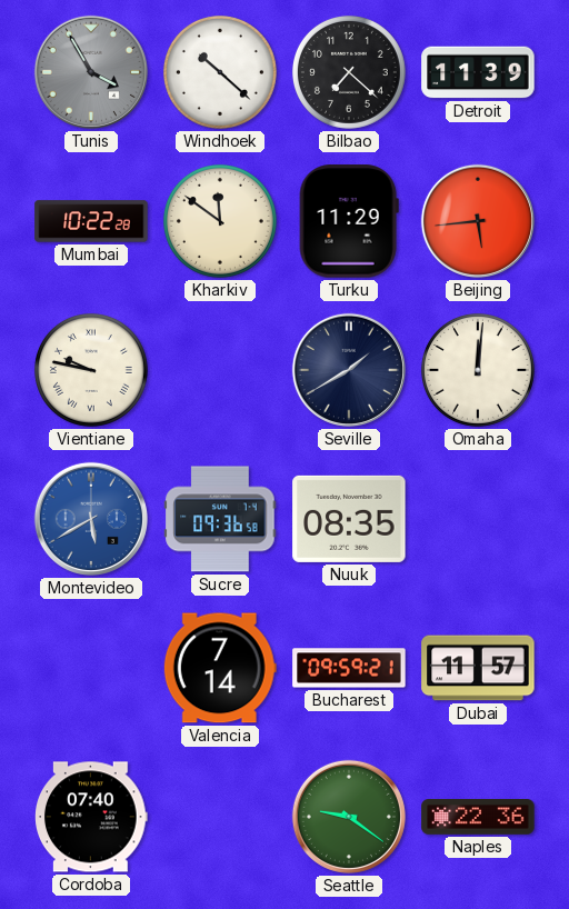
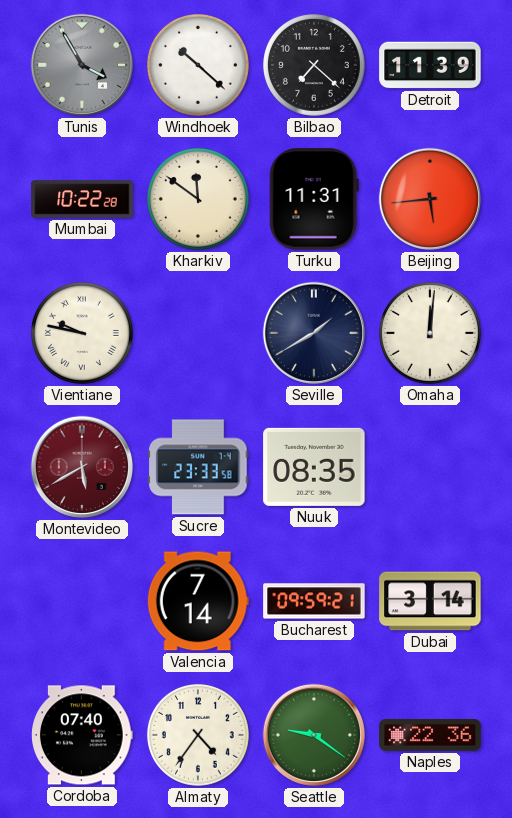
Turku: 11:29 -> 11:31 (314, 199)
Montevideo dial: blue -> burgundy (82, 467)
Sucre: 09:36 -> 23:33 (198, 467)
Dubai: 11:57 -> 3:14 (430, 601)
Almaty: none -> 4:36 (198, 735)
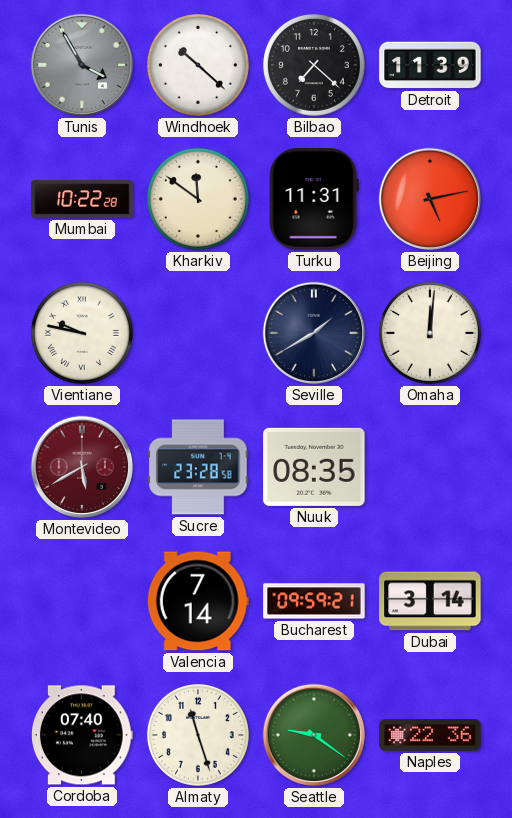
Beijing: 5:44 -> 5:13 (430, 199)
Sucre: 23:33 -> 23:28 (198, 467)
Almaty: 4:36 -> 11:27 (198, 735)
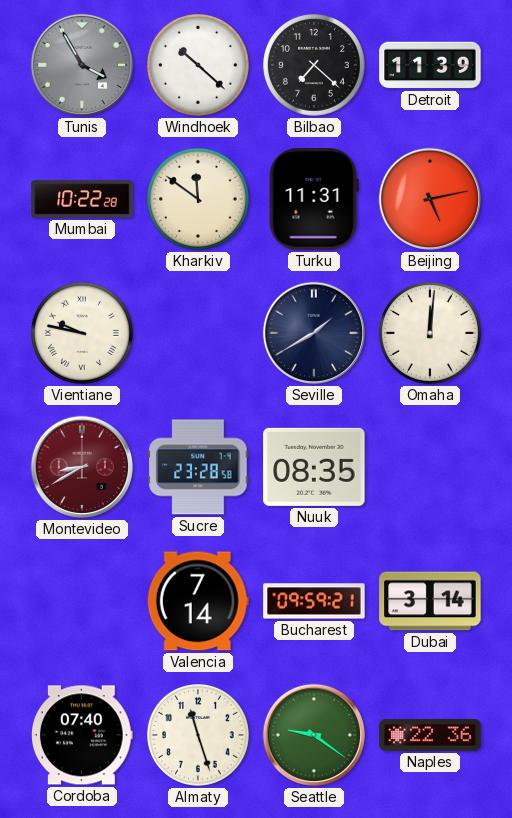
Montevideo: 5:40 -> 8:40 (82, 467)
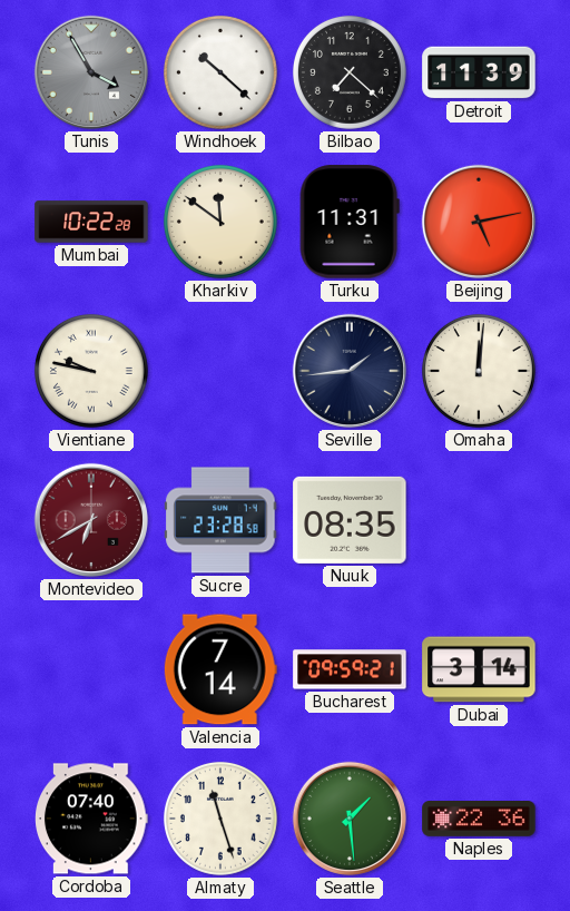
Seville: 1:40 -> 1:44 (350, 371)
Montevideo: 8:40 -> 6:40 (91, 520)
Seattle: 9:21 -> 1:29 (350, 819)
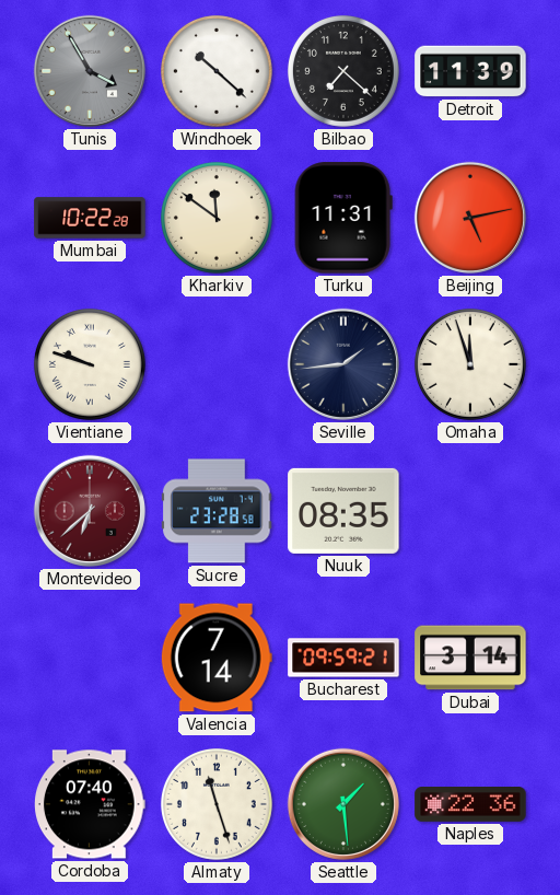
Vientiane: 9:47 -> 9:48 (90, 364)
Omaha: 12:01 -> 11:57 (470, 364)
Montevideo: 6:40 -> 6:38 (90, 511)
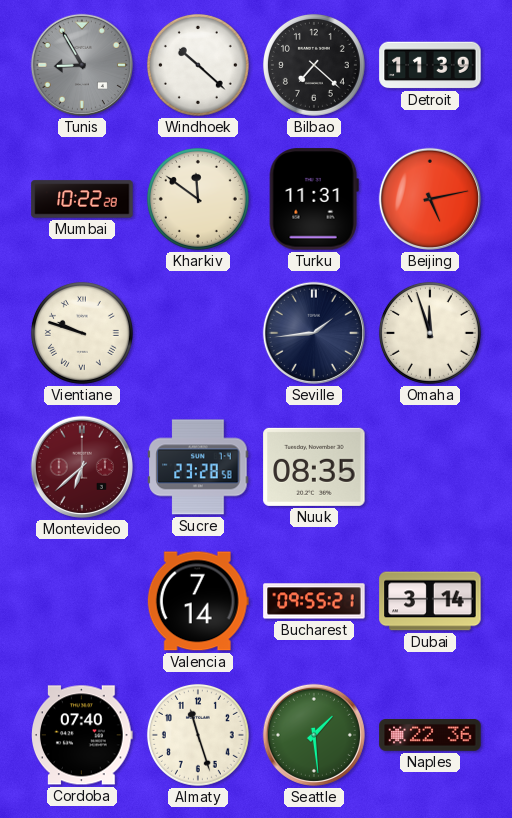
Tunis: 3:55 -> 8:55 (82, 65)
Bucharest: 09:59 -> 09:55 (314, 601)
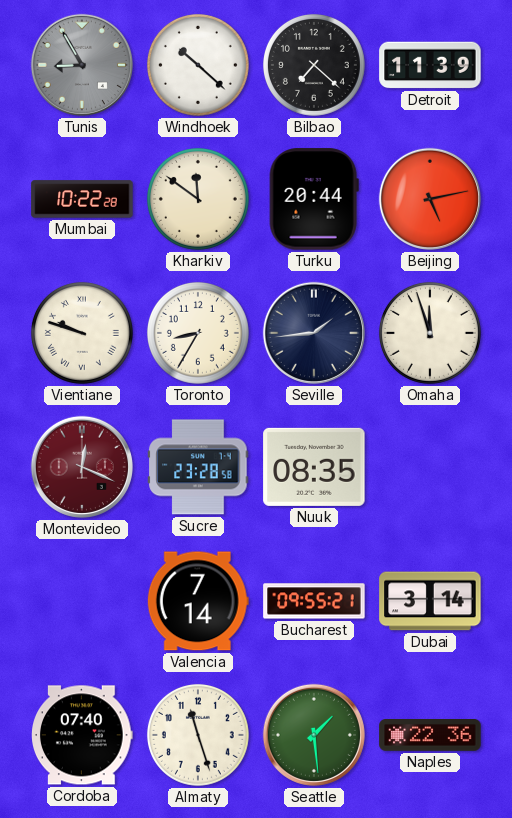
Turku: 11:31 -> 20:44 (314, 199)
Toronto: none -> 8:35 (198, 333)
Montevideo: 6:38 -> 12:19 (82, 467)
